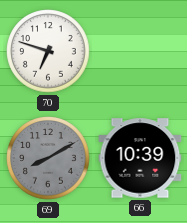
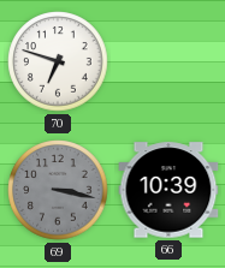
69: 8:10 -> 3:17 (58, 190)
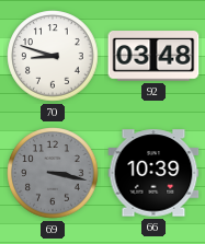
70: 6:48 -> 8:48 (53, 56)
92: none -> 03:48 (153, 56)
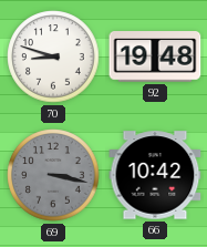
92: 03:48 -> 19:48 (155, 56)
66: 10:39 -> 10:42 (155, 175)
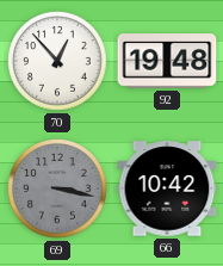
70: 8:48 -> 12:53 (57, 61)
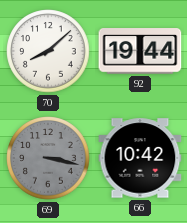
70: 12:53 -> 8:08 (48, 51)
92: 19:48 -> 19:44 (140, 51)
